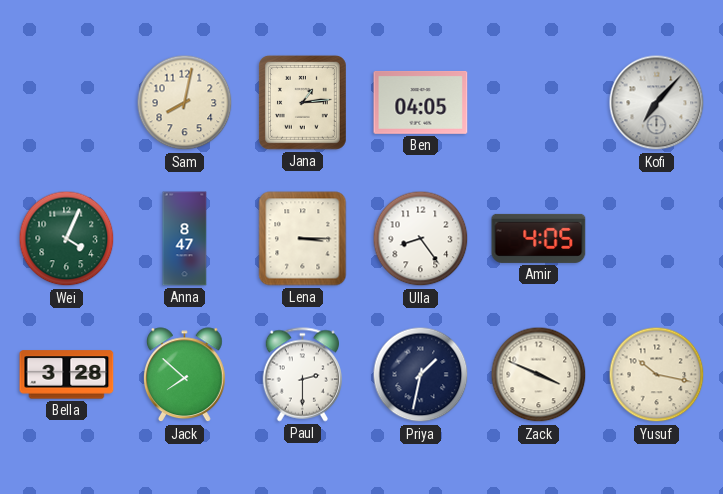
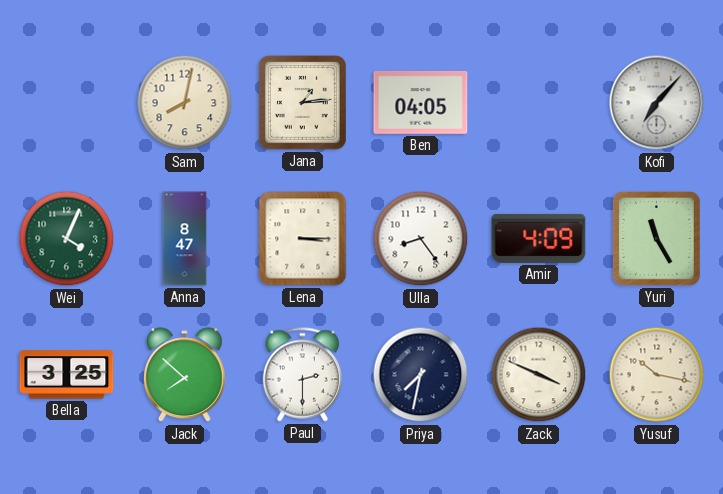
Amir: 4:05 -> 4:09 (539, 238)
Yuri: none -> 11:25 (656, 238)
Bella: 3:28 -> 3:25 (67, 375)
Priya: 1:32 -> 7:32 (421, 375)
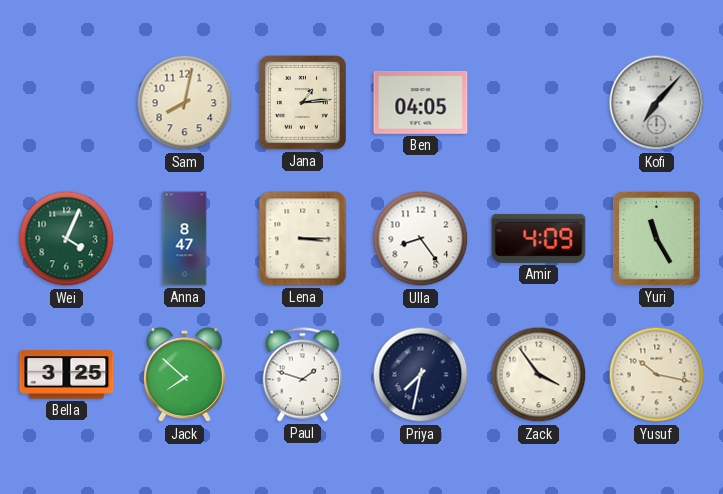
Paul: 2:30 -> 1:48 (302, 375)
Zack: 3:49 -> 3:54 (539, 375)
